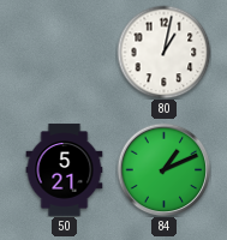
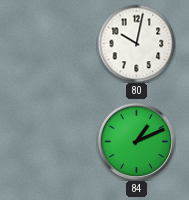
80: 1:02 -> 10:02 (136, 43)
50: 5:21 -> none (65, 170)
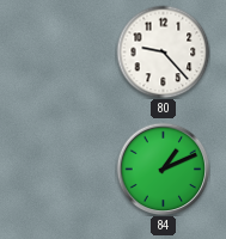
80: 10:02 -> 9:23 (163, 51)
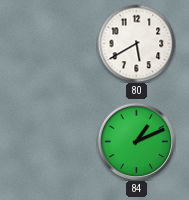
80: 9:23 -> 5:40 (136, 43)
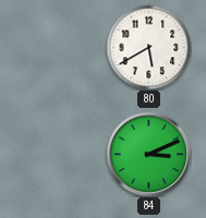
84: 1:11 -> 3:11 (148, 154)
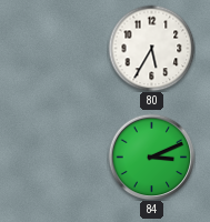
80: 5:40 -> 5:35 (151, 48)
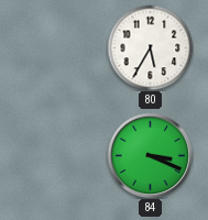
84: 3:11 -> 3:19 (150, 155)
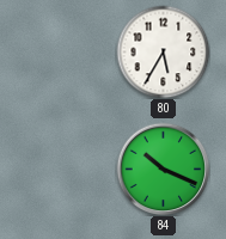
84: 3:19 -> 10:19 (163, 168)
